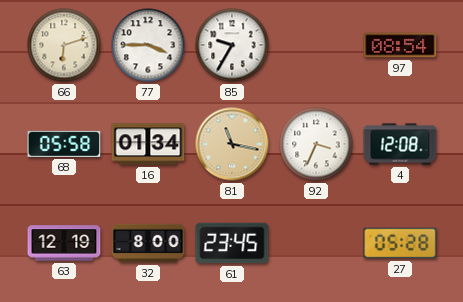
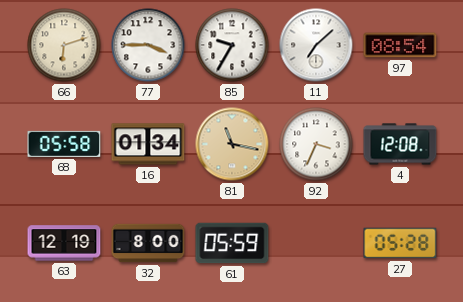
11: none -> 7:08 (316, 45)
61: 23:45 -> 05:59 (232, 243)
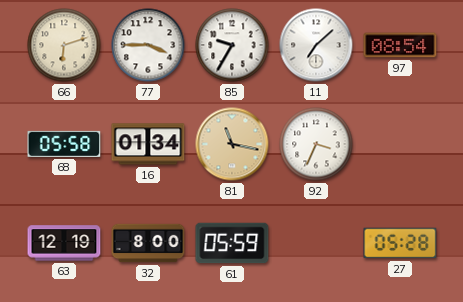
4: 12:08 -> none (400, 144)
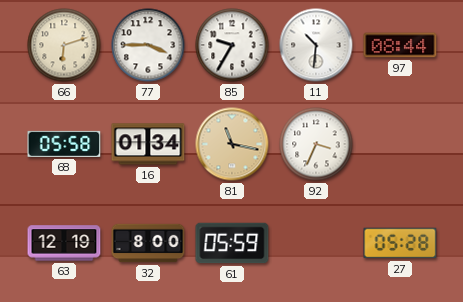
11: 7:08 -> 10:31 (316, 45)
97: 08:54 -> 08:44 (400, 45)
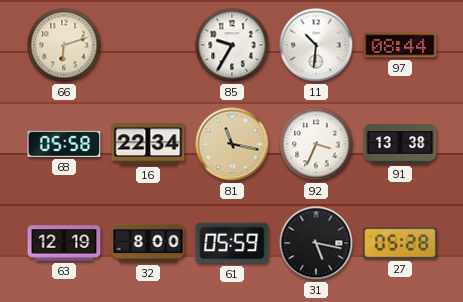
77: 3:45 -> none (148, 45)
16: 01:34 -> 22:34 (148, 144)
91: none -> 13:38 (400, 145)
31: none -> 5:17 (316, 243)
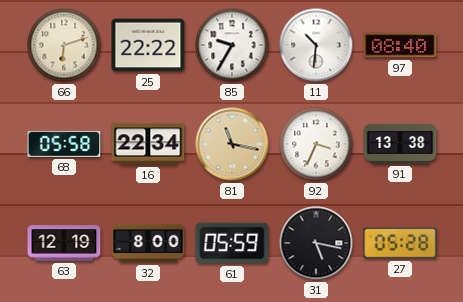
25: none -> 22:22 (148, 45)
97: 08:44 -> 08:40 (400, 45)
